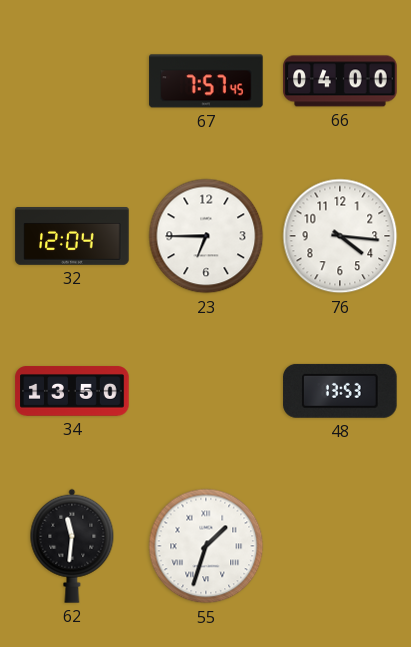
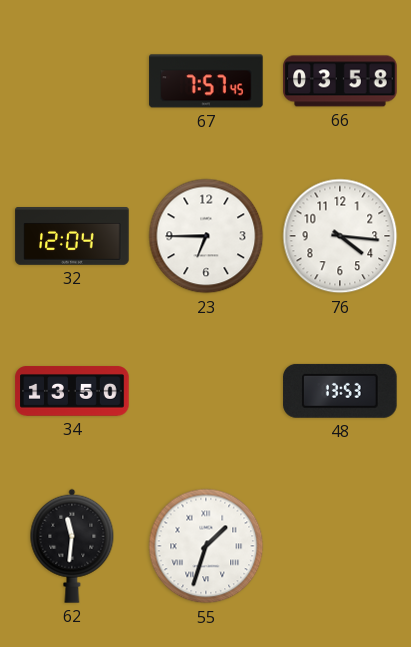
66: 04:00 -> 03:58 (340, 81)
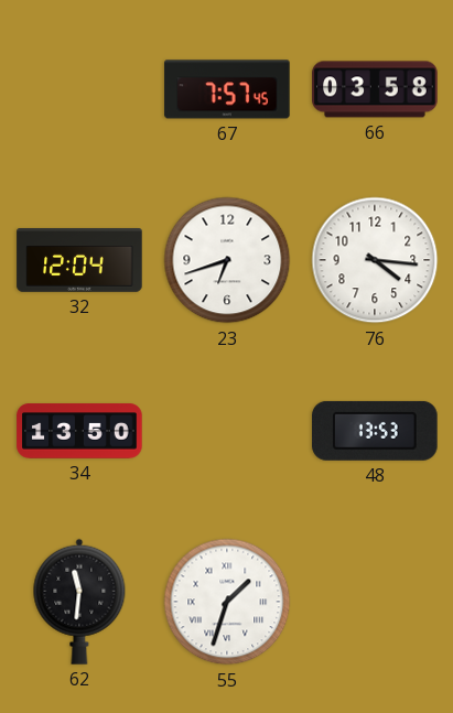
23: 6:45 -> 6:42 (227, 260)
